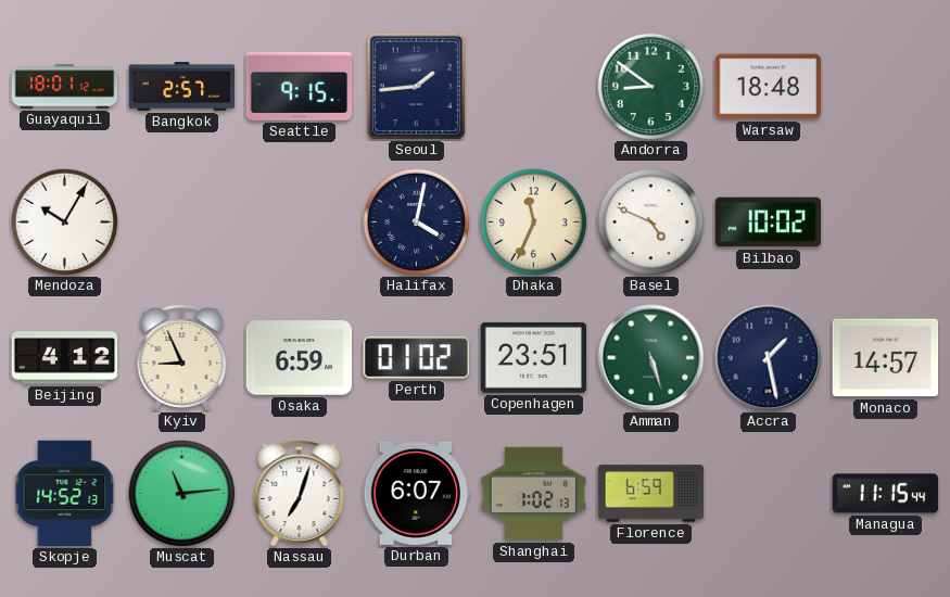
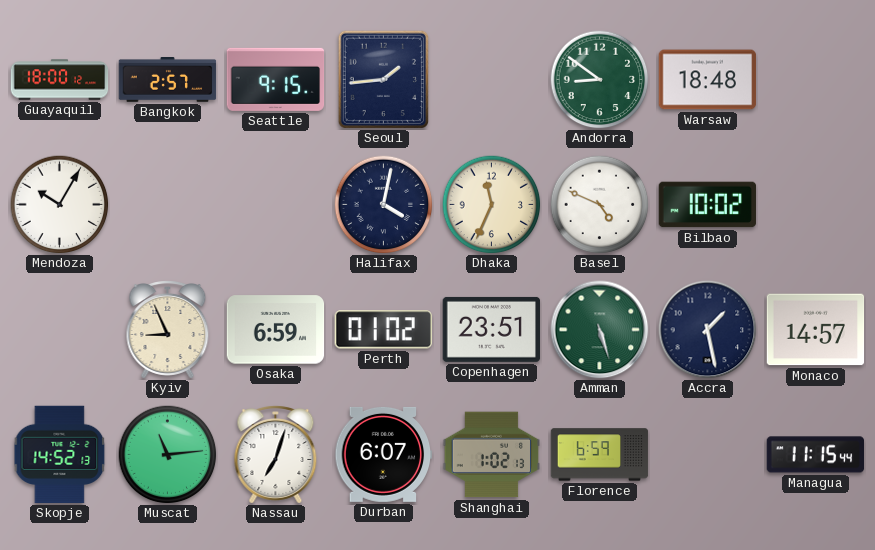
Guayaquil: 18:01 -> 18:00 (60, 80)
Beijing: 4:12 -> none (65, 358)
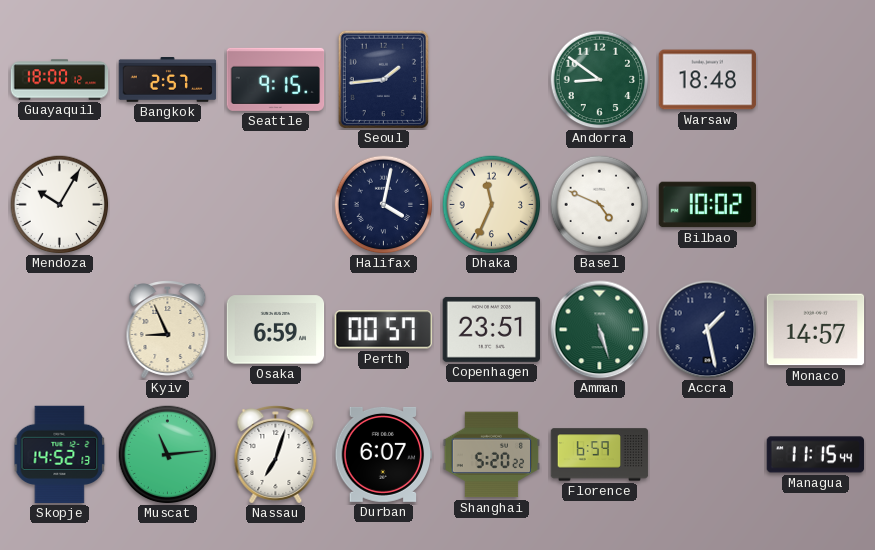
Perth: 01:02 -> 00:57 (383, 330)
Shanghai: 1:02 -> 5:20 (492, 455)
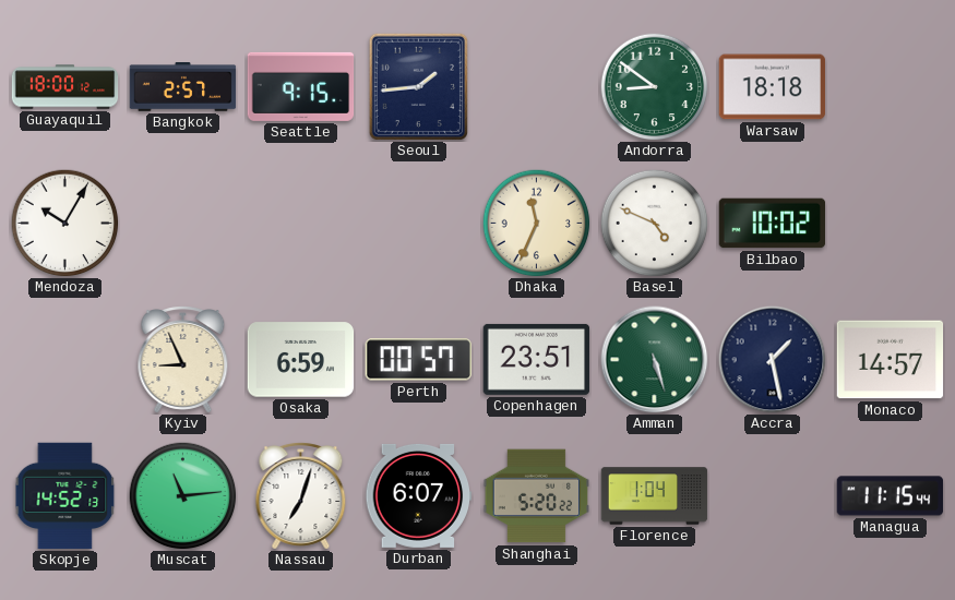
Warsaw: 18:48 -> 18:18 (773, 87)
Halifax: 4:02 -> none (384, 205)
Florence: 6:59 -> 1:04 (655, 496)
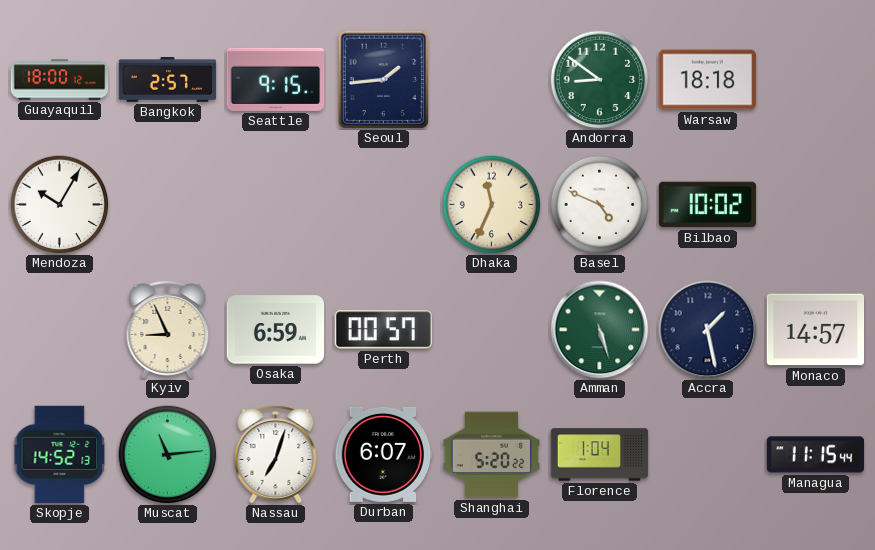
Copenhagen: 23:51 -> none (537, 359)
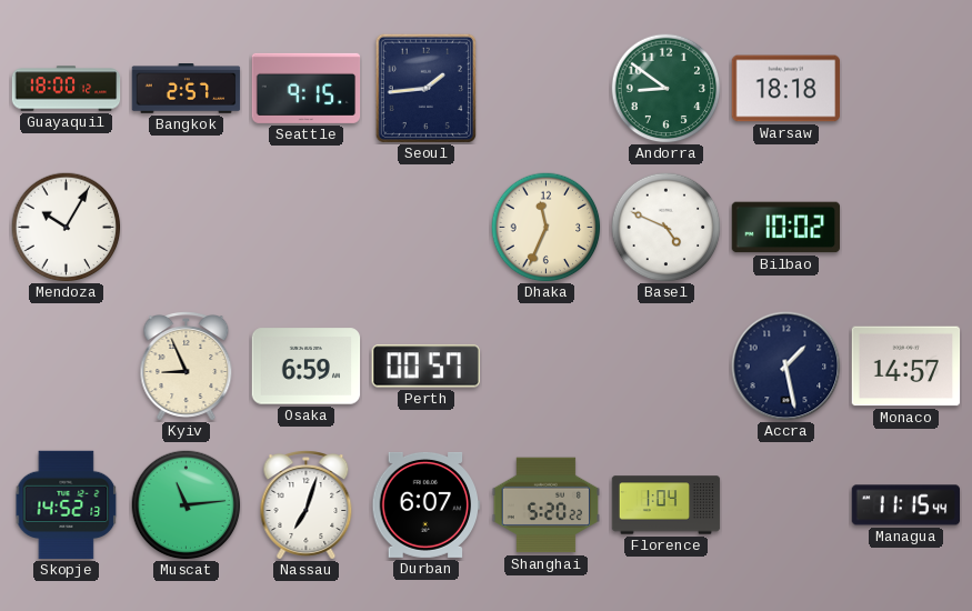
Amman: 5:27 -> none (600, 330)
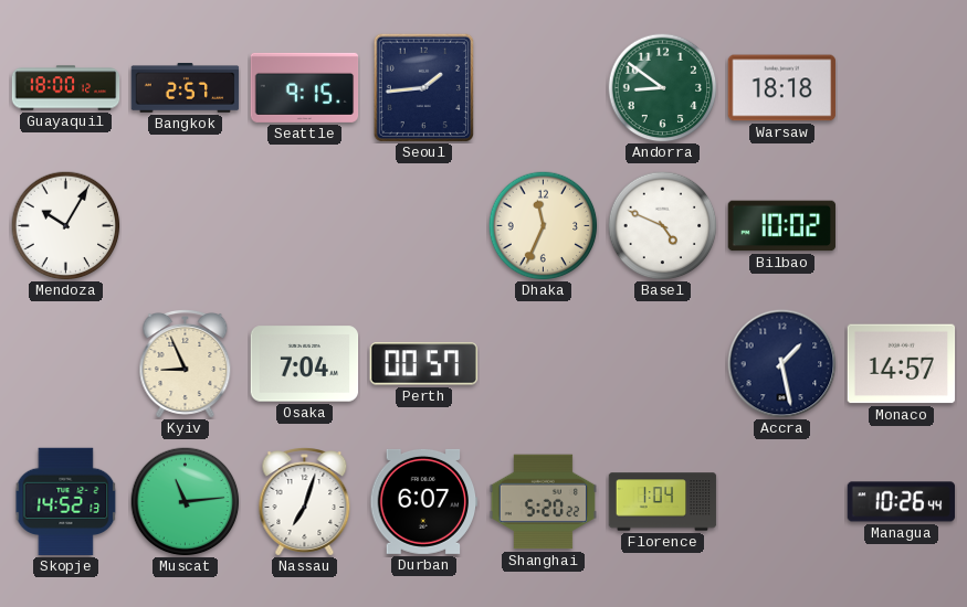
Osaka: 6:59 -> 7:04 (305, 364)
Managua: 11:15 -> 10:26 (902, 502)
